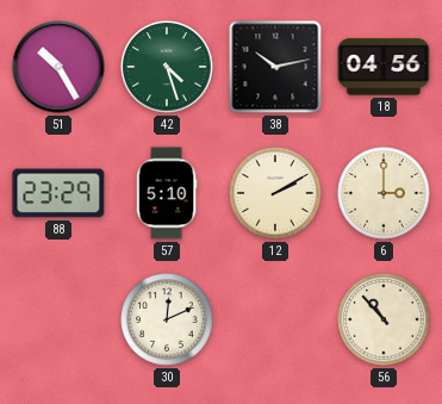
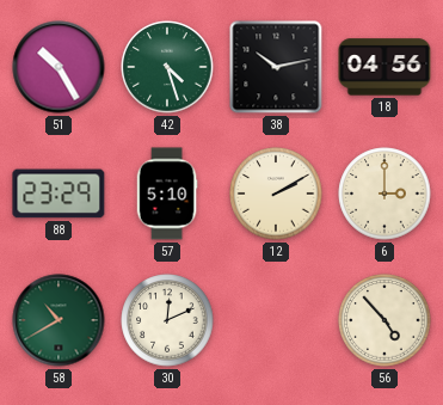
58: none -> 10:40 (59, 320)
56: 10:53 -> 4:53 (384, 320)
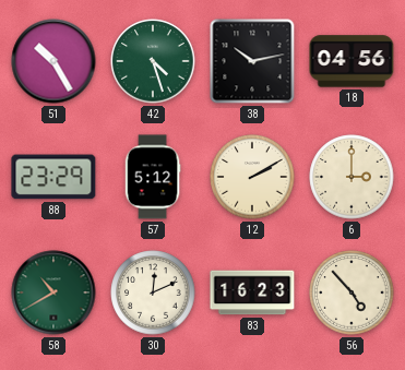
57: 5:10 -> 5:12 (153, 177)
83: none -> 16:23 (252, 293)
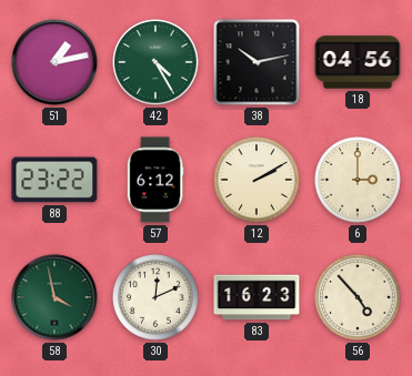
51: 10:25 -> 1:13 (54, 62)
42: 4:27 -> 4:25 (155, 62)
88: 23:29 -> 23:22 (54, 180)
57: 5:12 -> 6:12 (155, 180)
58: 10:40 -> 3:58 (54, 297)
